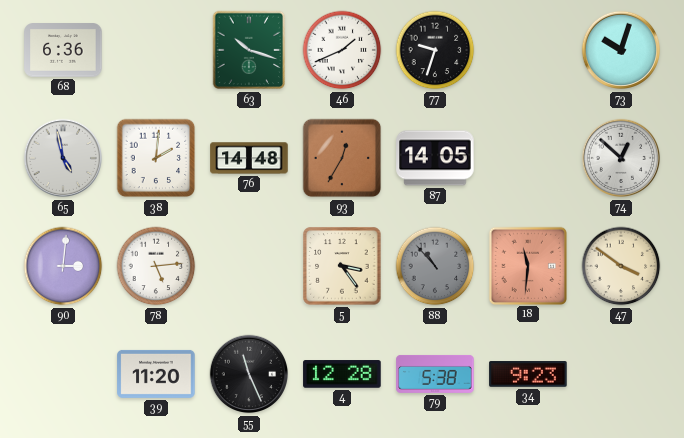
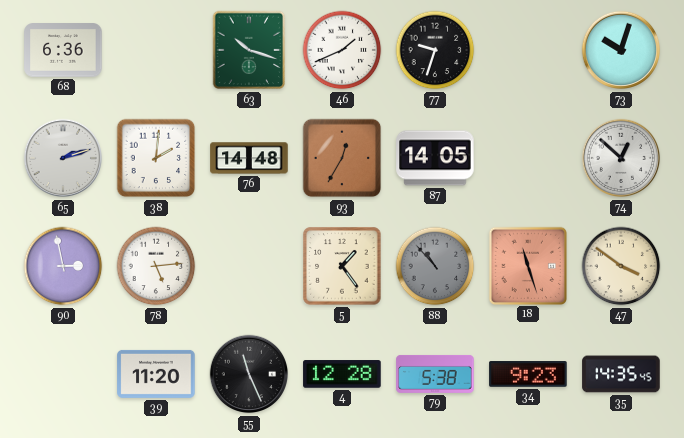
65: 4:58 -> 2:12 (63, 158)
90: 3:01 -> 2:58 (63, 266)
5: 3:24 -> 1:24 (342, 266)
18: 11:31 -> 11:27 (527, 265)
35: none -> 14:35 (621, 374)
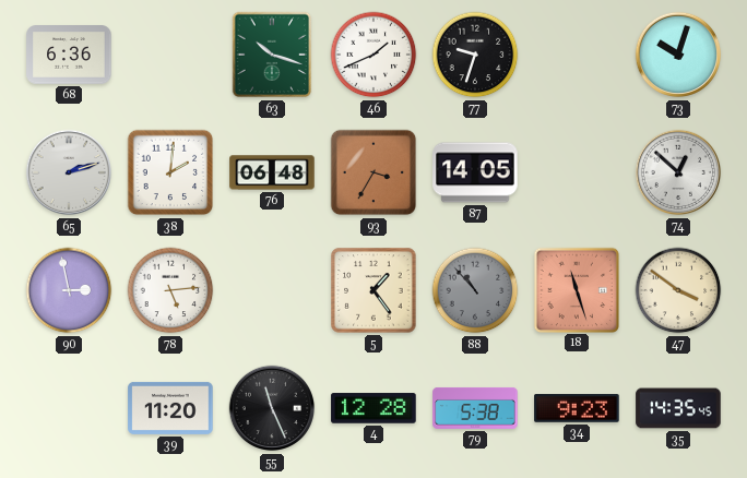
76: 14:48 -> 06:48 (272, 172)
93: 12:35 -> 3:35 (373, 172)
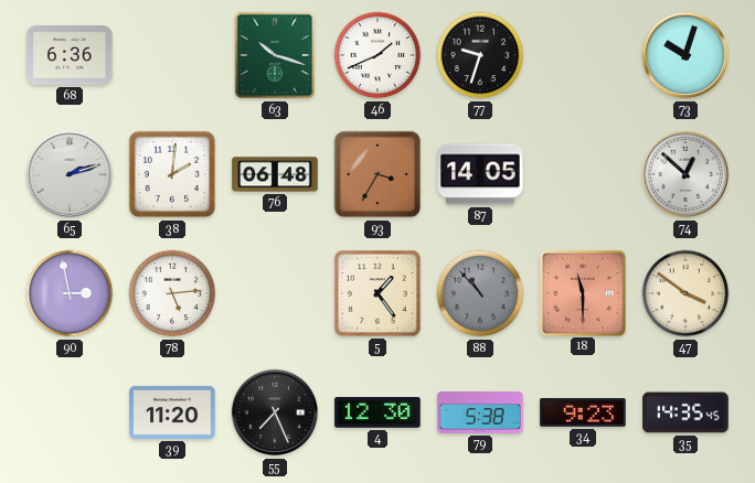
18: 11:27 -> 11:30 (582, 292)
55: 11:26 -> 7:26 (275, 412)
4: 12:28 -> 12:30 (377, 412)
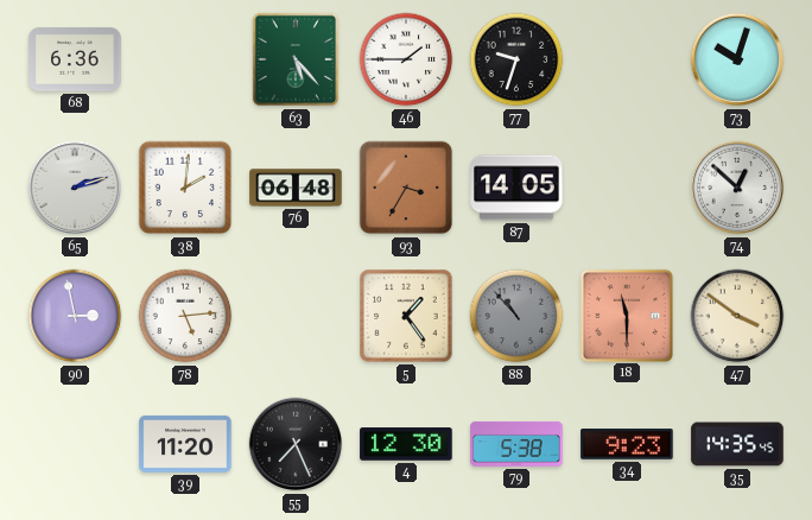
63: 10:18 -> 5:23 (296, 59)
46: 1:41 -> 1:45 (406, 59)
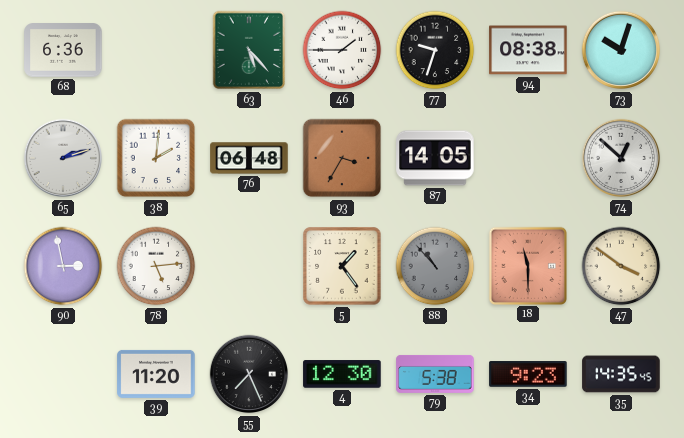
94: none -> 08:38 (528, 50)
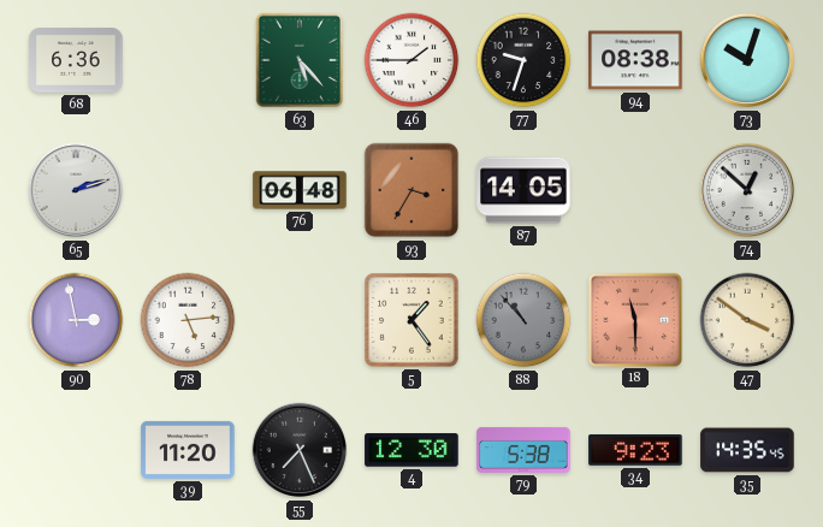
38: 2:01 -> none (156, 158)
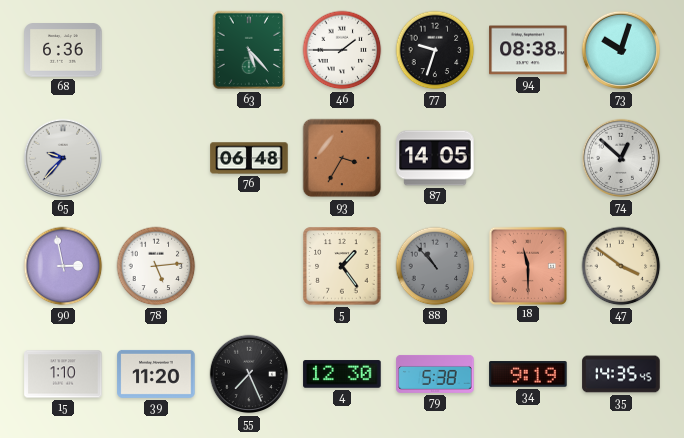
65: 2:12 -> 9:37 (63, 158)
15: none -> 1:10 (63, 374)
34: 9:23 -> 9:19 (528, 374)
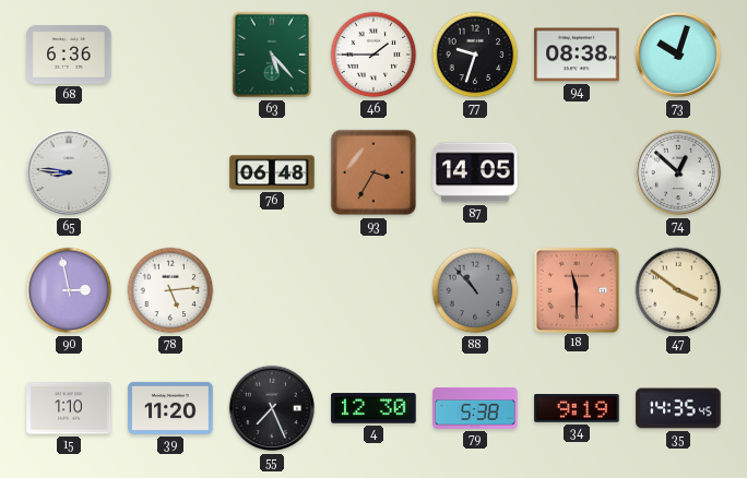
65: 9:37 -> 8:46 (69, 172)
5: 1:24 -> none (342, 266)
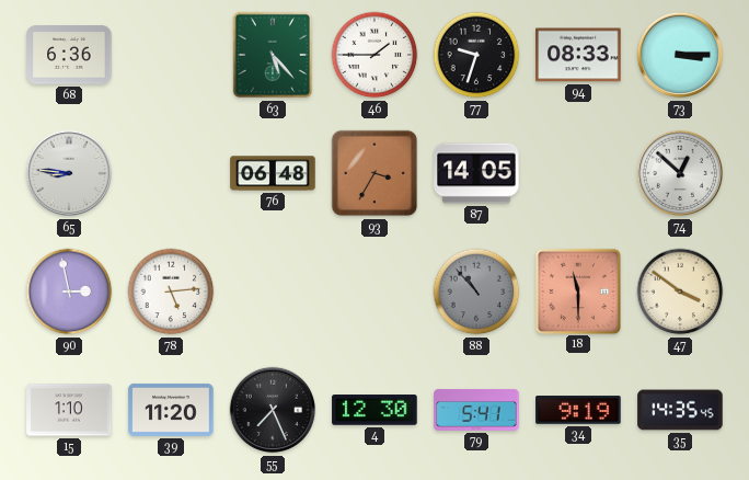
94: 08:38 -> 08:33 (578, 55)
73: 10:03 -> 3:15 (680, 55)
79: 5:38 -> 5:41 (476, 410)
